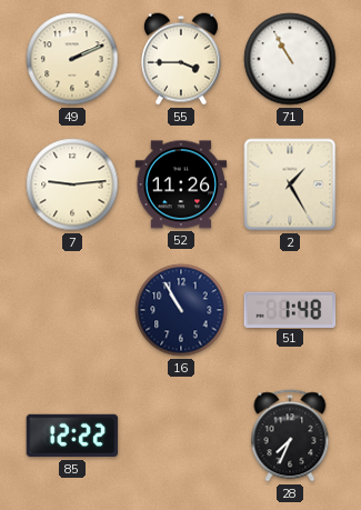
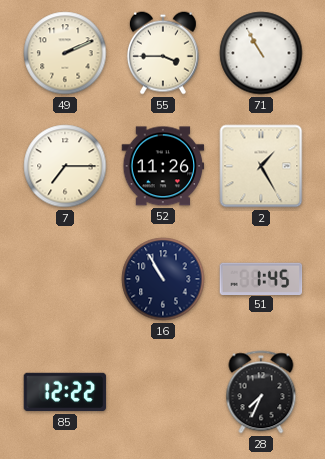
7: 9:14 -> 7:15 (65, 166)
51: 1:48 -> 1:45 (261, 278)
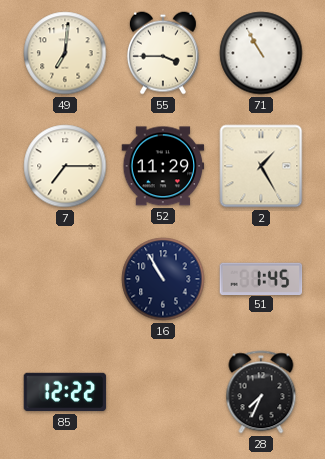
49: 2:11 -> 7:01 (65, 53)
52: 11:26 -> 11:29 (163, 166)
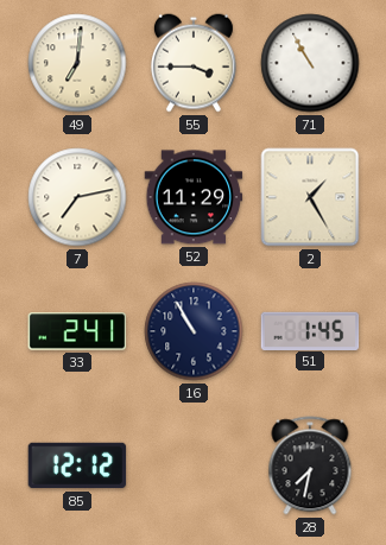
7: 7:15 -> 7:13 (77, 197)
33: none -> 2:41 (77, 331)
85: 12:22 -> 12:12 (77, 465)
28: 7:34 -> 7:32 (310, 465)
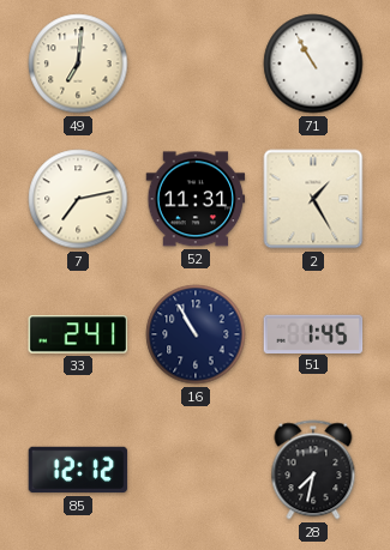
55: 3:45 -> none (194, 63)
52: 11:29 -> 11:31 (196, 199)
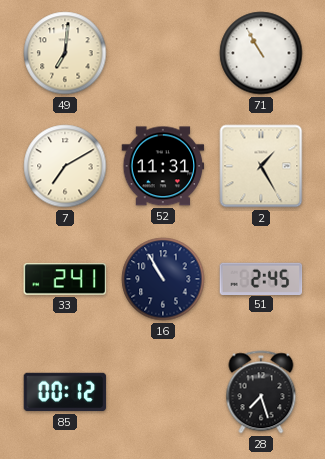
7: 7:13 -> 7:10 (65, 166)
51: 1:45 -> 2:45 (261, 278)
85: 12:12 -> 00:12 (65, 392)
28: 7:32 -> 7:27 (261, 392)
